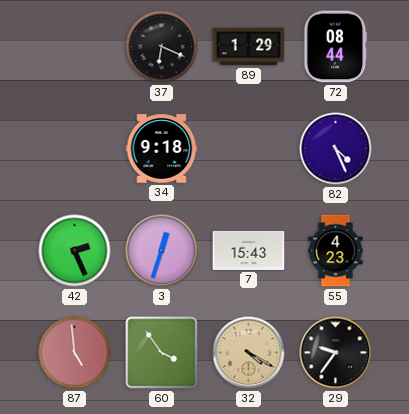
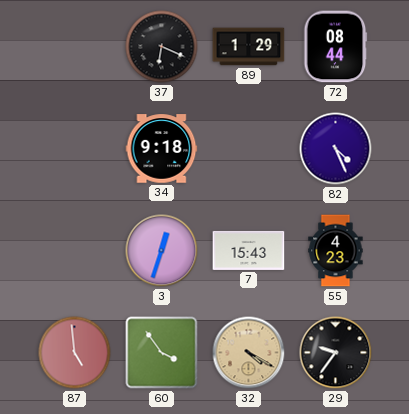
42: 2:26 -> none (75, 251)
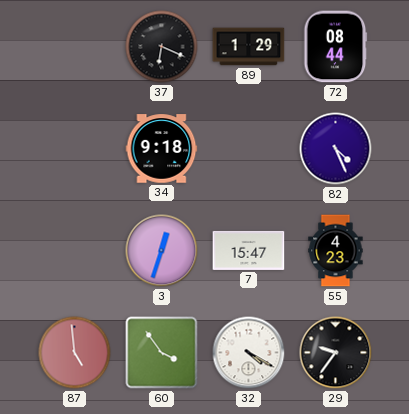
7: 15:43 -> 15:47 (249, 250)
32 dial: champagne -> white (249, 353)
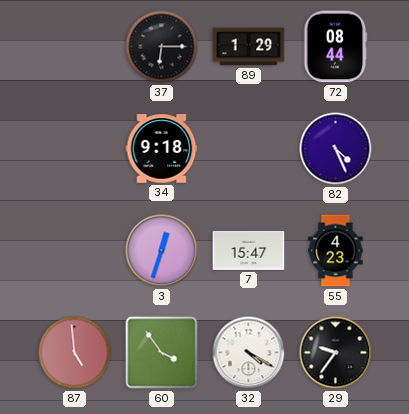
37: 6:19 -> 6:15 (162, 47)
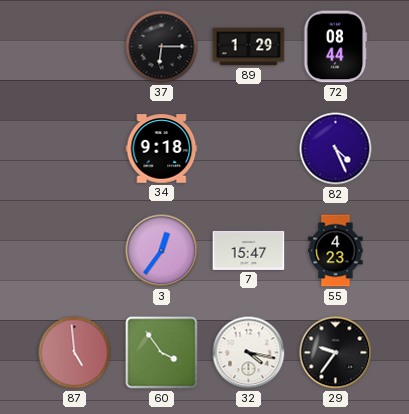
3: 12:33 -> 12:36 (162, 251)
32: 4:20 -> 4:17 (249, 353)
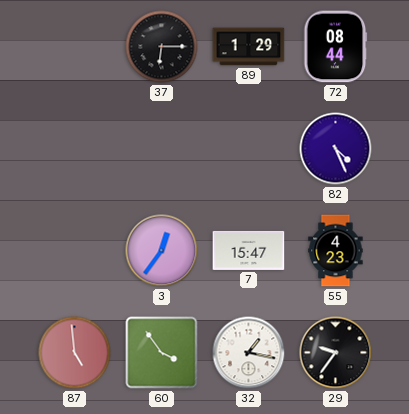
34: 9:18 -> none (162, 149)
32: 4:17 -> 1:17 (249, 353)
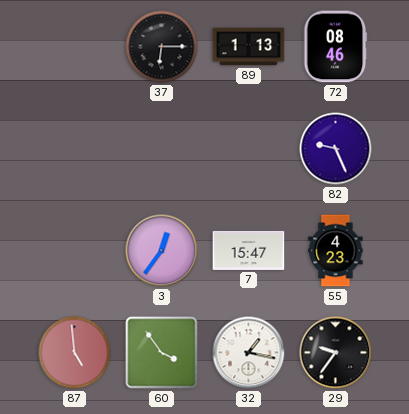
89: 1:29 -> 1:13 (249, 47)
72: 08:44 -> 08:46 (336, 47)
82: 4:26 -> 9:26 (336, 149)
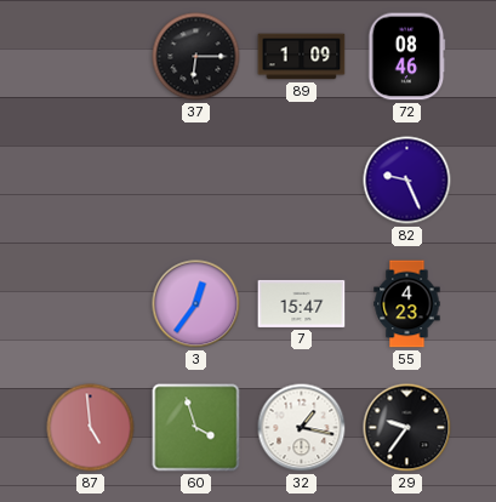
89: 1:13 -> 1:09 (302, 57)
60: 3:54 -> 3:57 (196, 428)
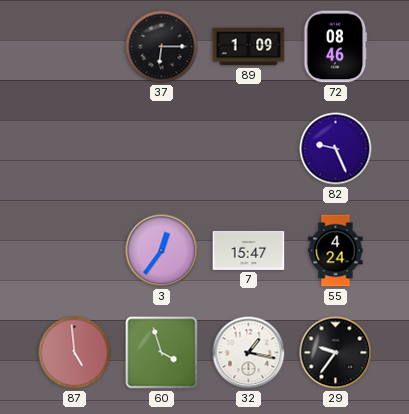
55: 4:23 -> 4:24 (336, 251)
